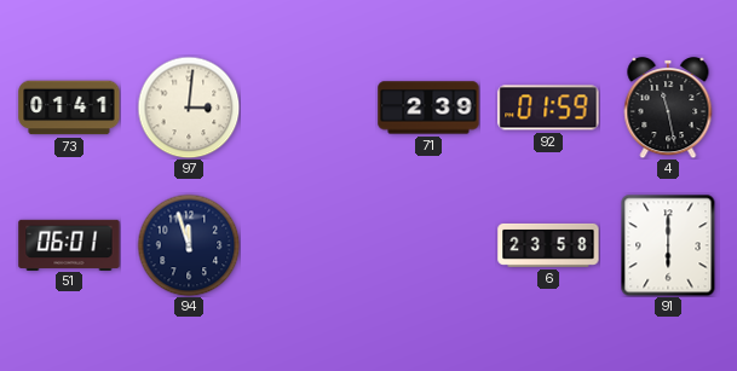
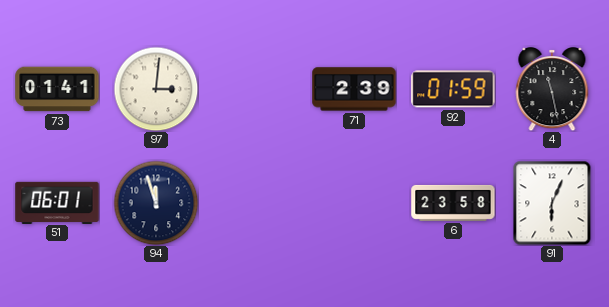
91: 6:00 -> 6:04 (552, 203)
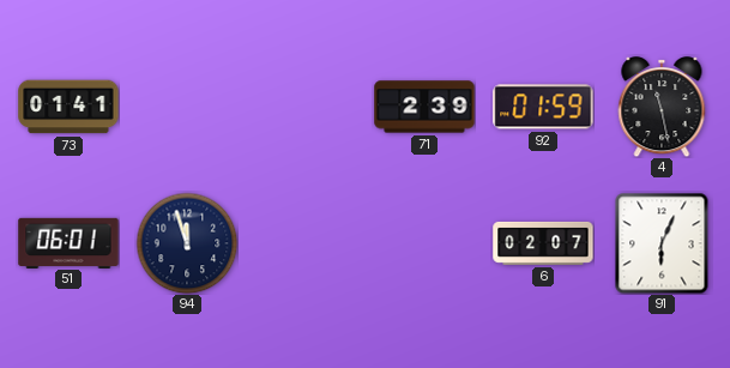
97: 3:01 -> none (156, 89)
6: 23:58 -> 02:07 (543, 243)
